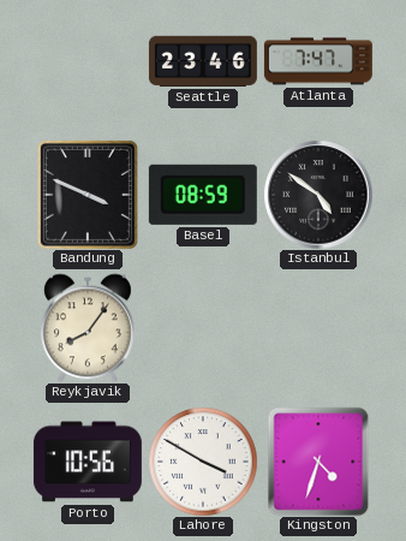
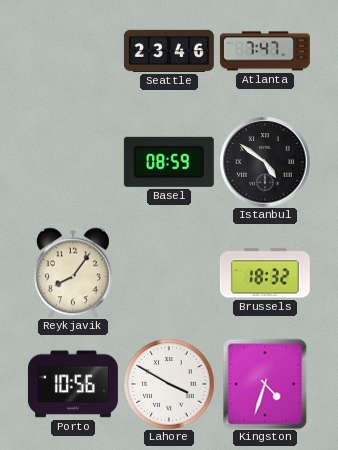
Bandung: 3:49 -> none (88, 195)
Brussels: none -> 18:32 (265, 273)
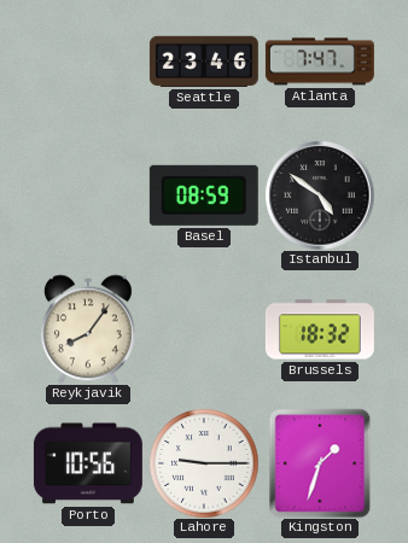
Lahore: 3:50 -> 9:15 (204, 463)
Kingston: 4:33 -> 1:33 (320, 463)
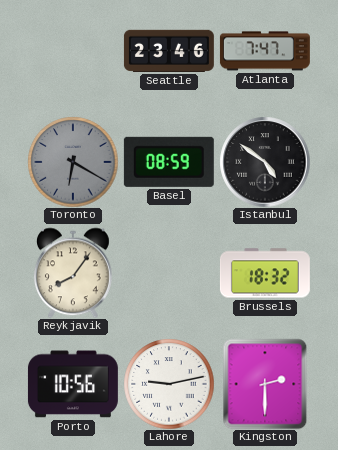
Toronto: none -> 6:20 (73, 162)
Lahore: 9:15 -> 9:13 (169, 384)
Kingston: 1:33 -> 2:30 (265, 384)
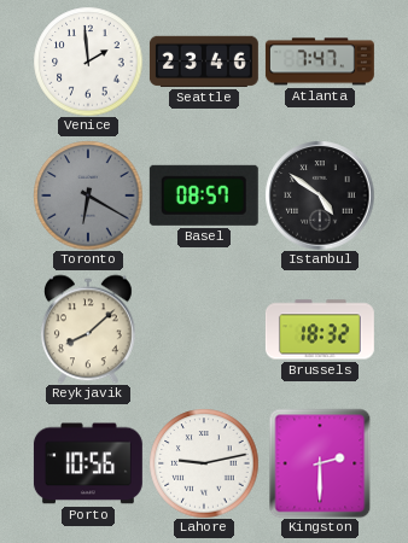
Venice: none -> 1:59 (88, 62)
Basel: 08:59 -> 08:57 (204, 195)
Reykjavik: 8:06 -> 8:08 (88, 329)
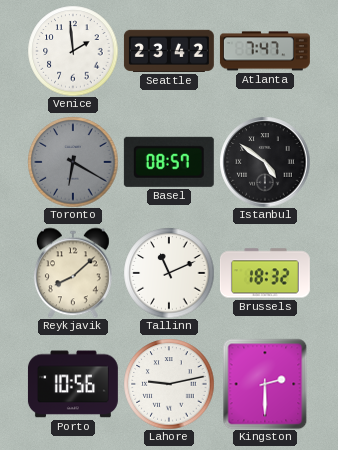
Seattle: 23:46 -> 23:42 (169, 51)
Tallinn: none -> 11:11 (169, 273)
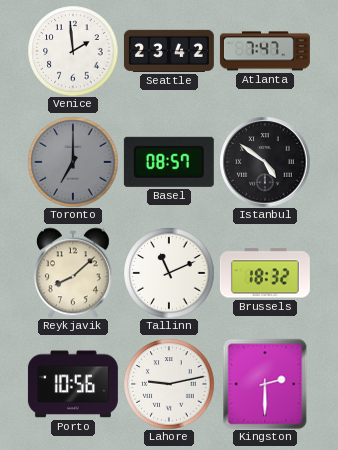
Toronto: 6:20 -> 7:00 (73, 162)
